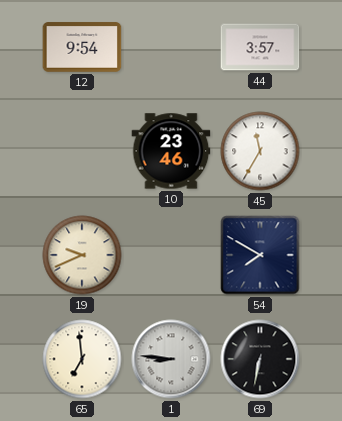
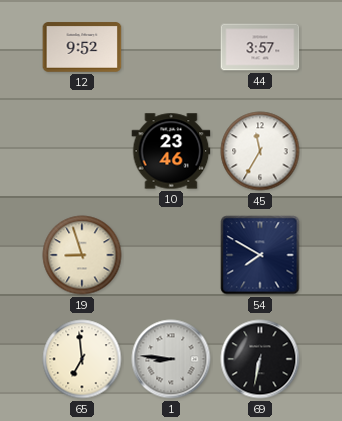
12: 9:54 -> 9:52 (82, 47)
19: 9:41 -> 8:57 (82, 255)
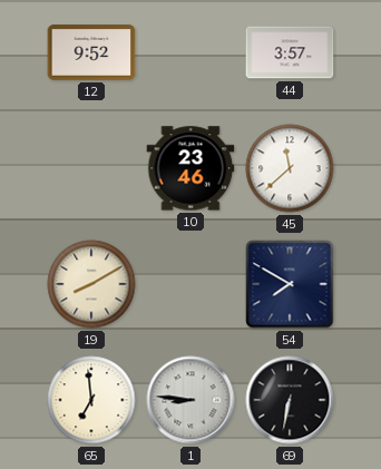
45: 11:35 -> 11:38 (290, 168)
19: 8:57 -> 8:10 (91, 284)
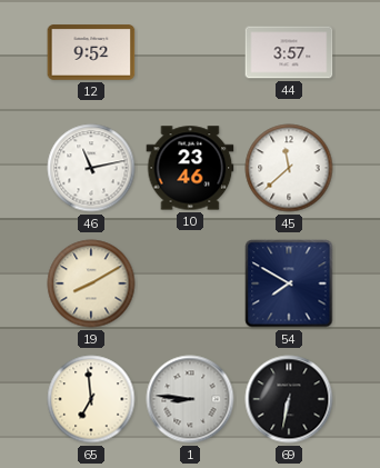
46: none -> 11:13 (91, 168)
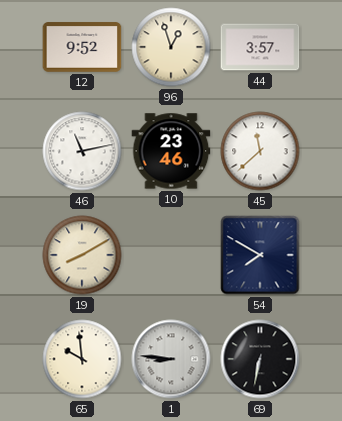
96: none -> 12:57 (171, 47)
65: 6:59 -> 9:59 (82, 359)
